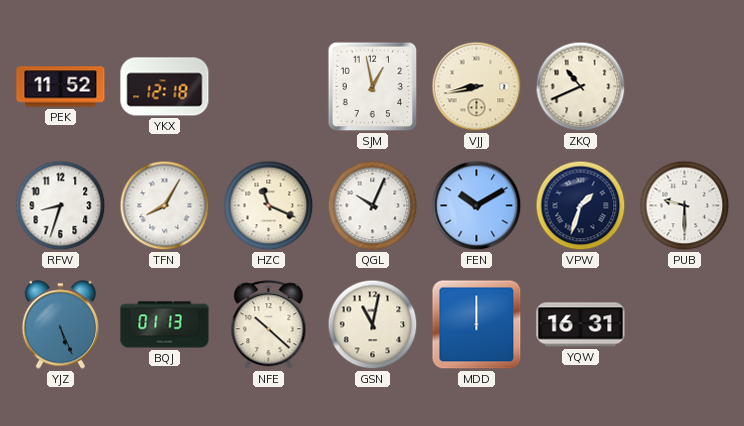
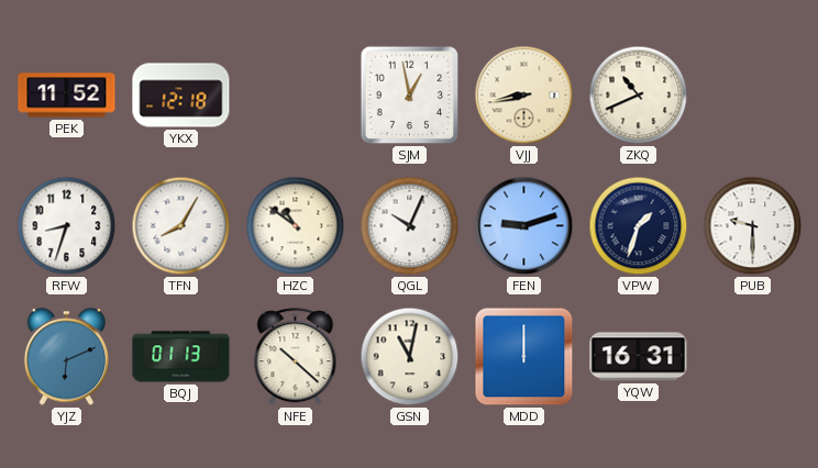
HZC: 11:19 -> 10:51 (296, 226)
FEN: 10:10 -> 9:12 (524, 226)
YJZ: 5:26 -> 6:11 (66, 357)
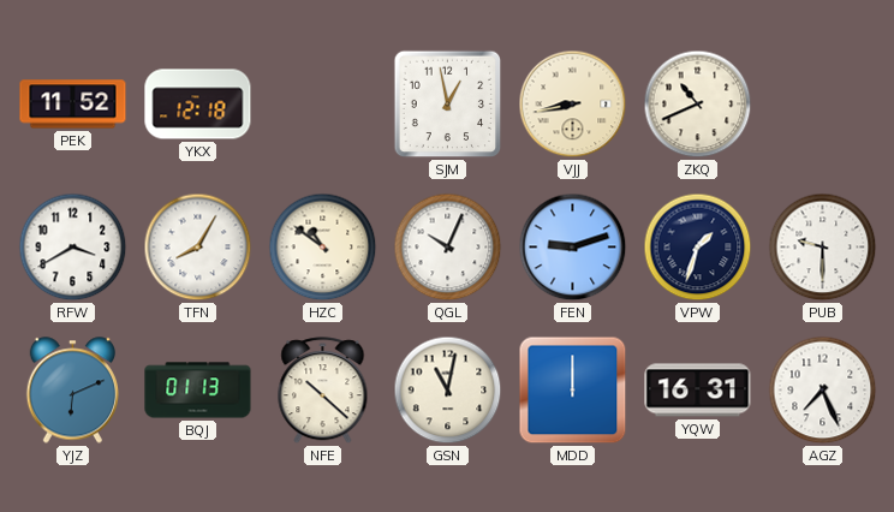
RFW: 8:33 -> 3:40 (73, 248)
AGZ: none -> 7:26 (823, 391)
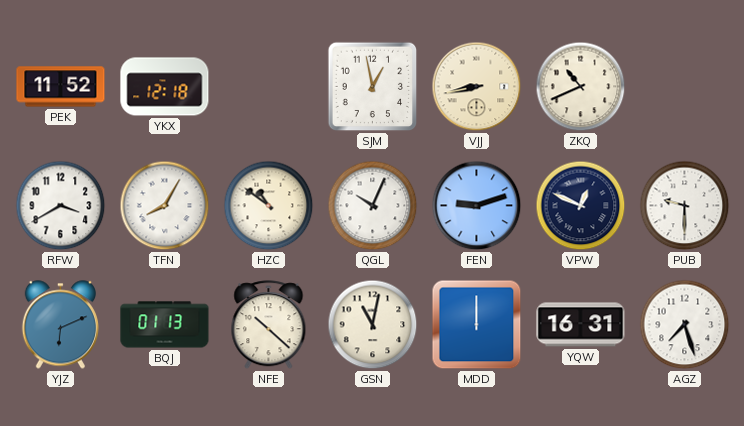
VPW: 1:33 -> 12:49 (581, 206)
AGZ: 7:26 -> 7:27 (685, 325)
